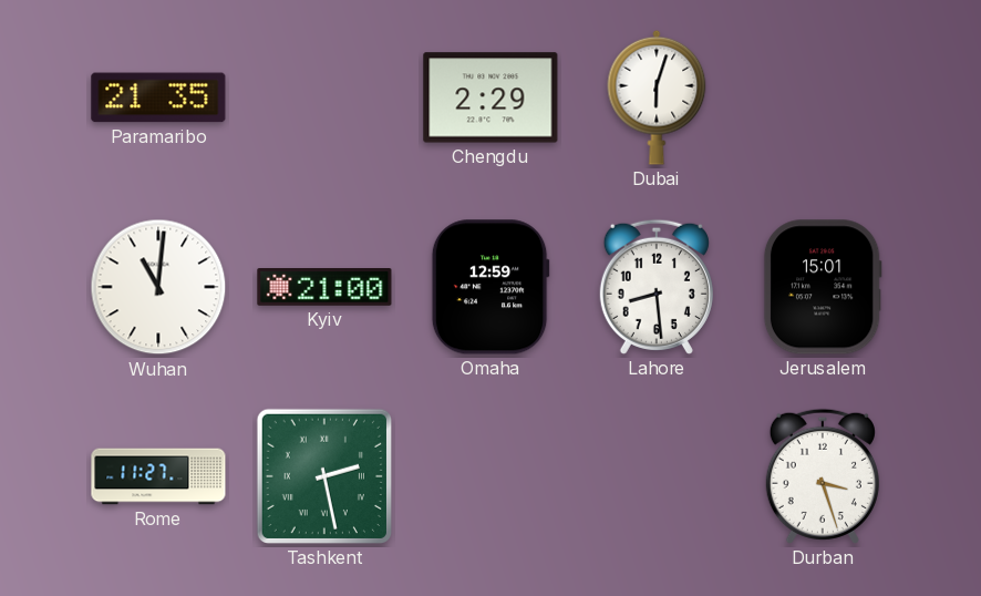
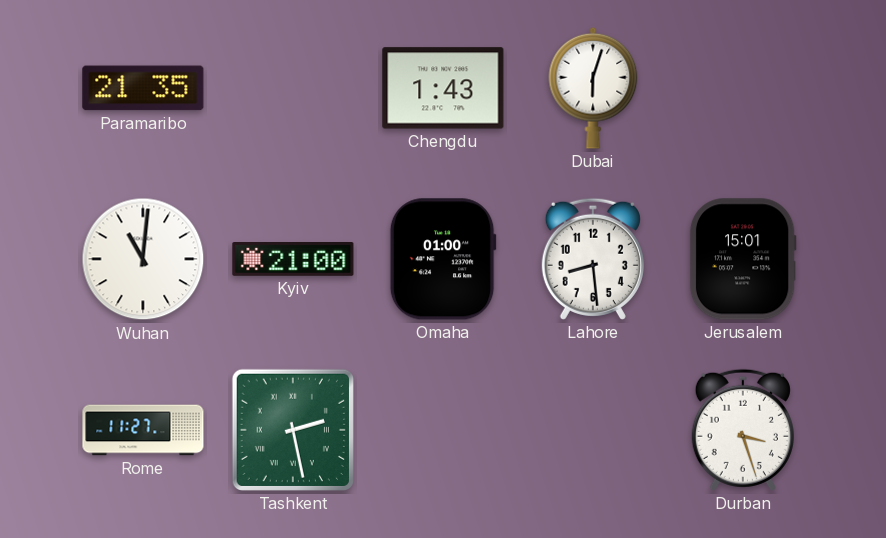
Chengdu: 2:29 -> 1:43 (443, 88)
Omaha: 12:59 -> 01:00 (443, 259)
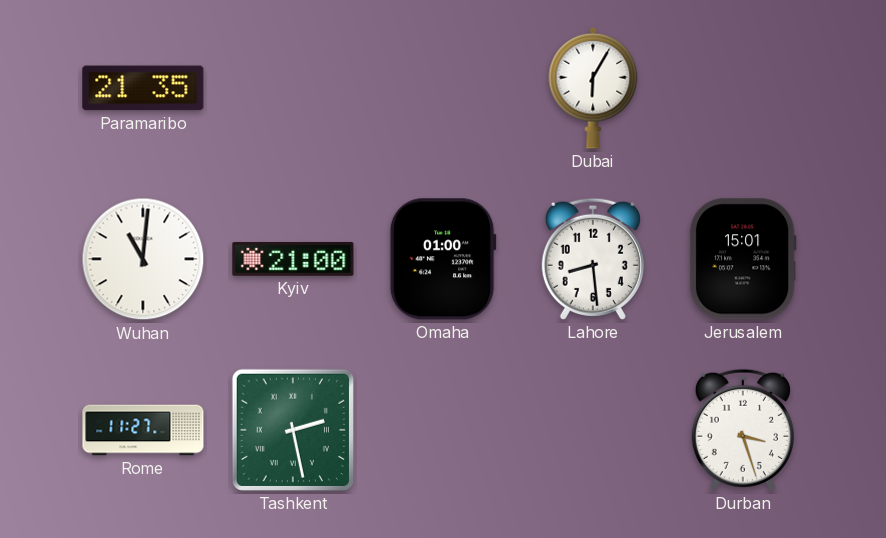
Chengdu: 1:43 -> none (443, 88)
Dubai: 6:03 -> 6:05 (593, 88)
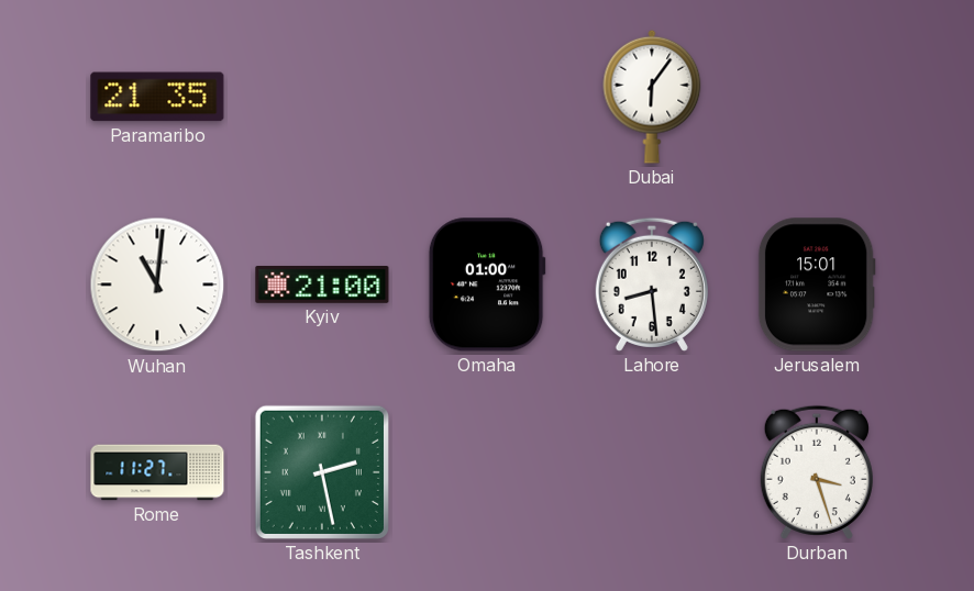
Dubai: 6:05 -> 6:06 (652, 97)
